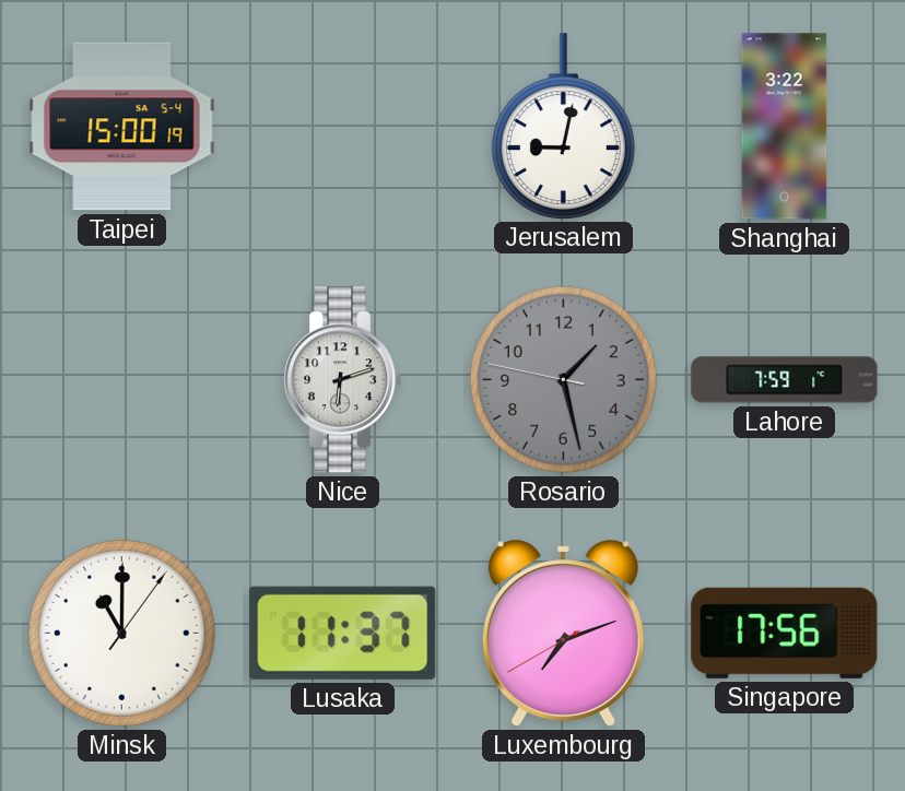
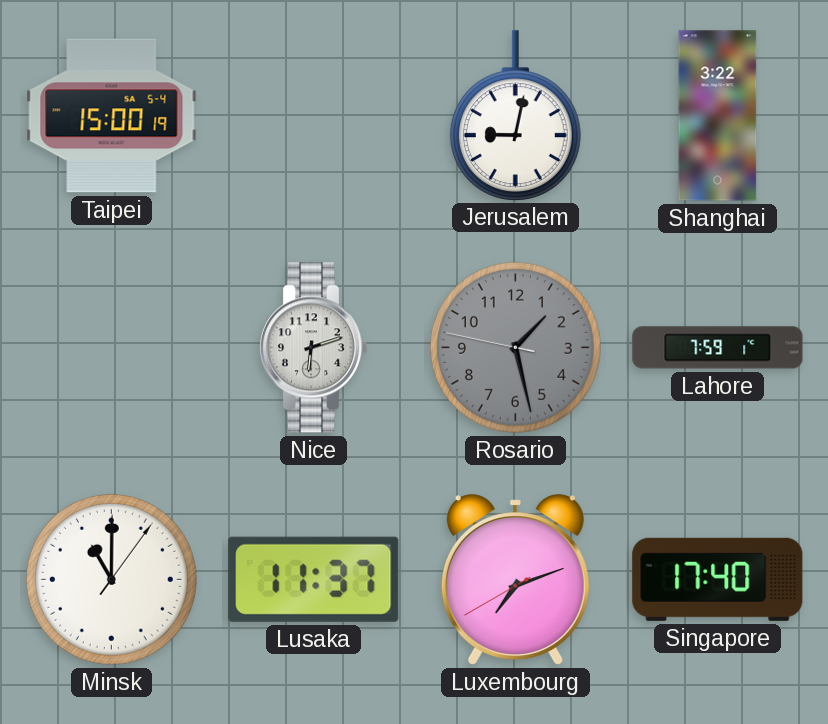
Singapore: 17:56 -> 17:40 (718, 579)
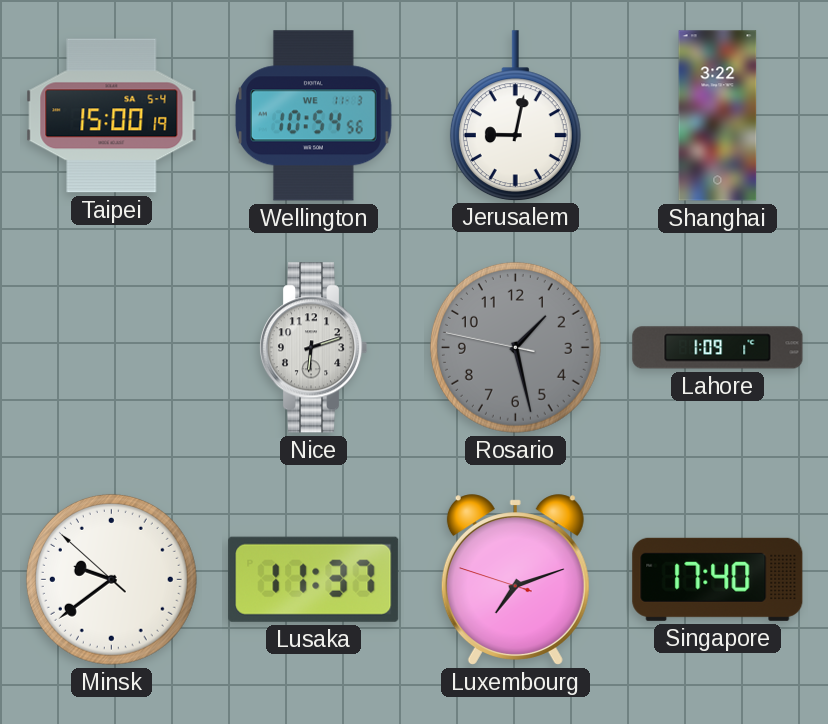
Wellington: none -> 10:54 (313, 116)
Lahore: 7:59 -> 1:09 (718, 348)
Minsk: 11:00 -> 9:38 (111, 579)
Luxembourg: 7:11:40 -> 7:11:48 (515, 580)
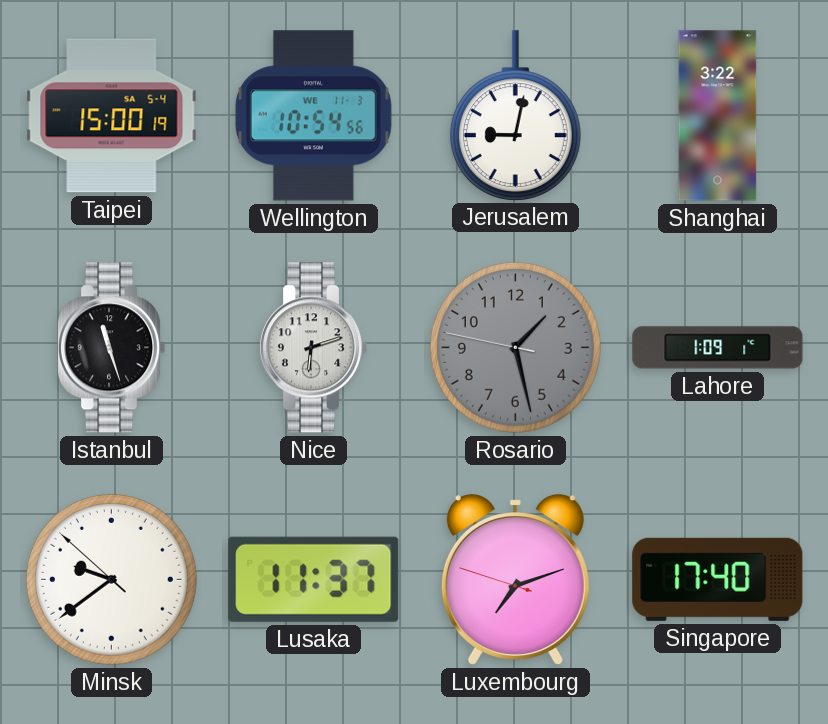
Istanbul: none -> 11:27 (111, 348)
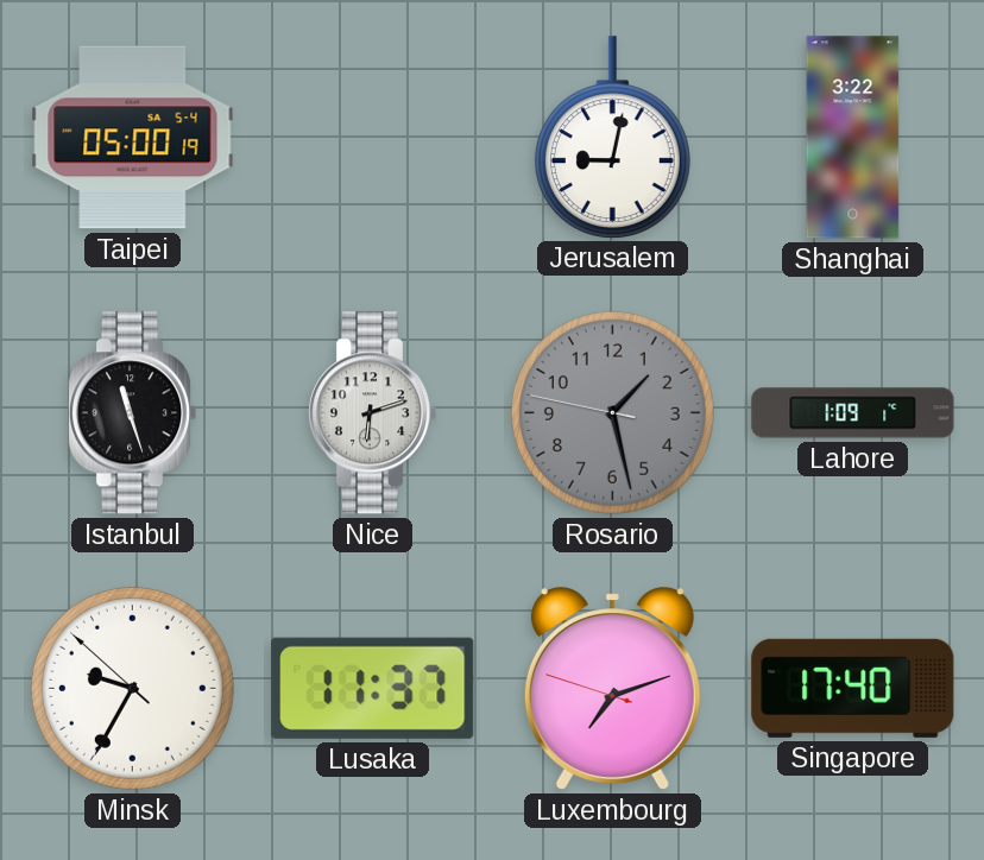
Taipei: 15:00 -> 05:00 (133, 138)
Wellington: 10:54 -> none (313, 116)
Minsk: 9:38 -> 9:34 (132, 688)
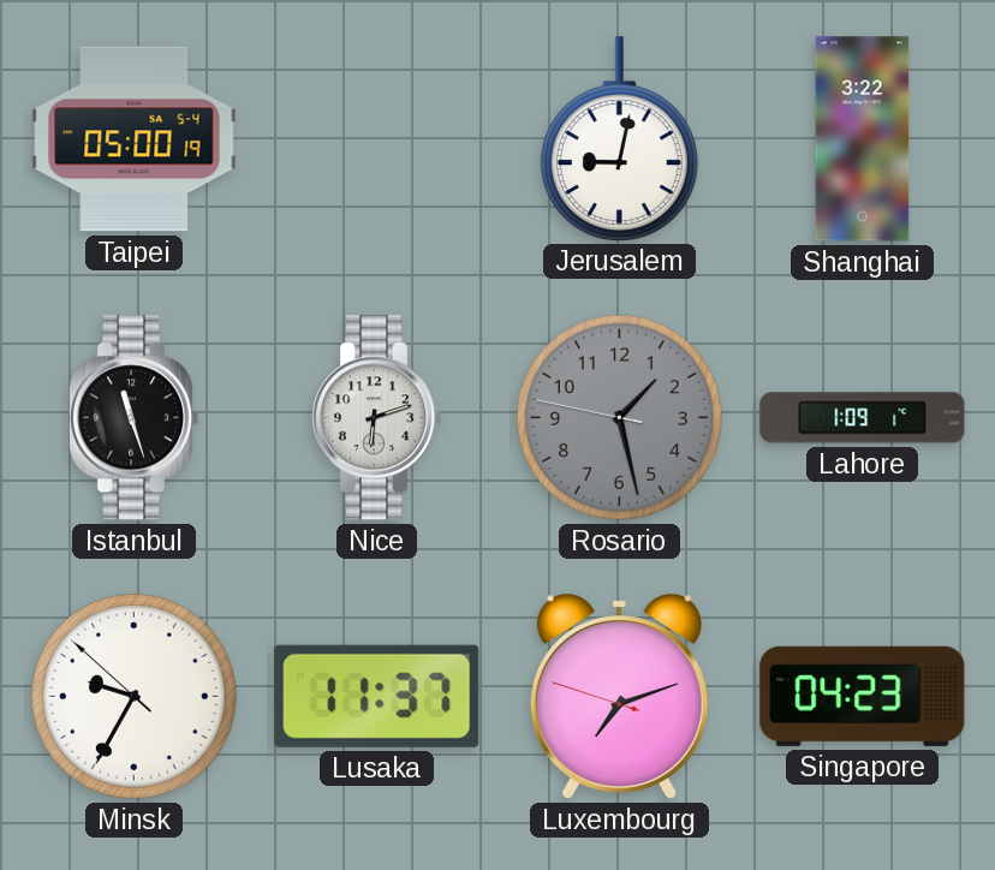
Singapore: 17:40 -> 04:23 (863, 696)
